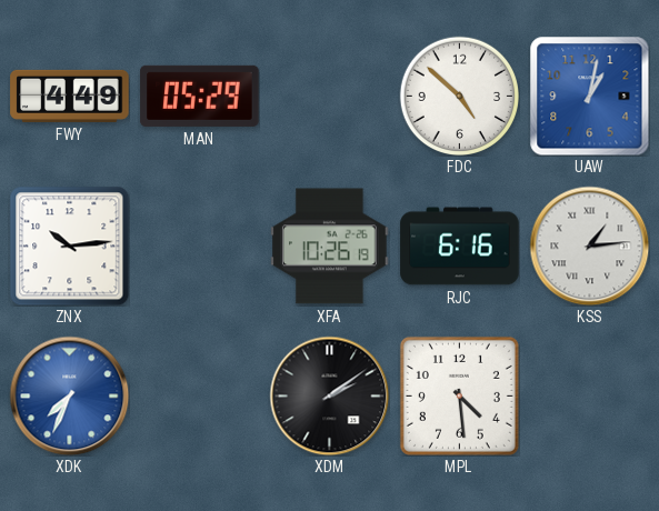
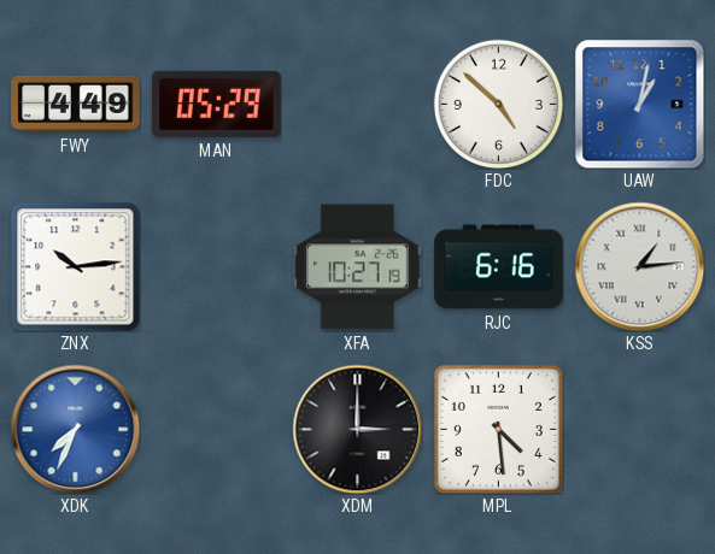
XFA: 10:26 -> 10:27 (358, 267)
XDM: 2:09 -> 3:00 (357, 429)
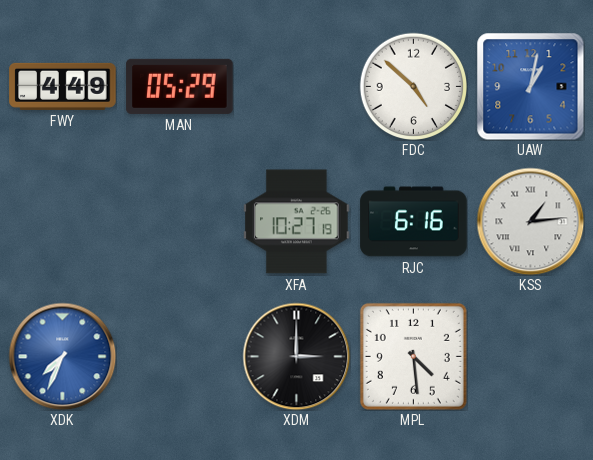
ZNX: 10:14 -> none (75, 266)
